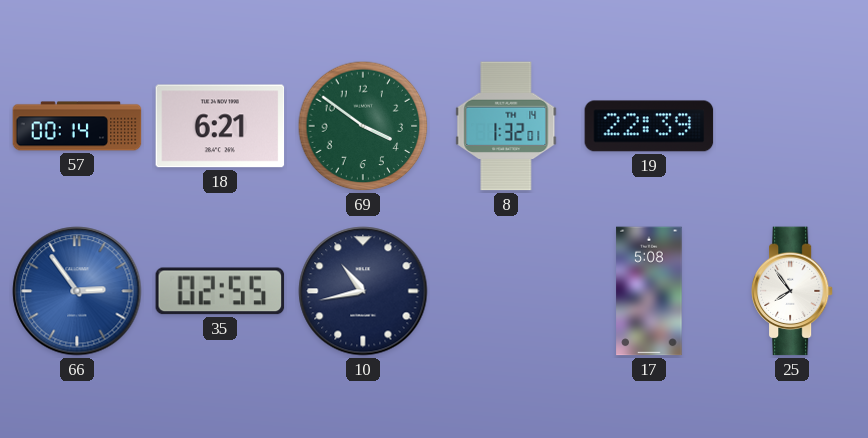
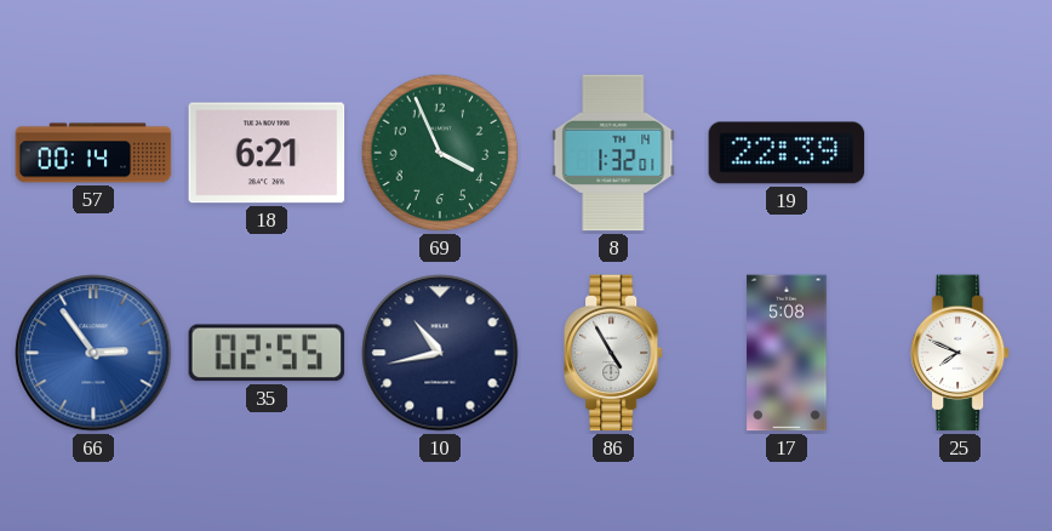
69: 3:51 -> 3:56 (440, 153)
86: none -> 4:55 (613, 353)
25: 7:54 -> 7:49 (960, 353)
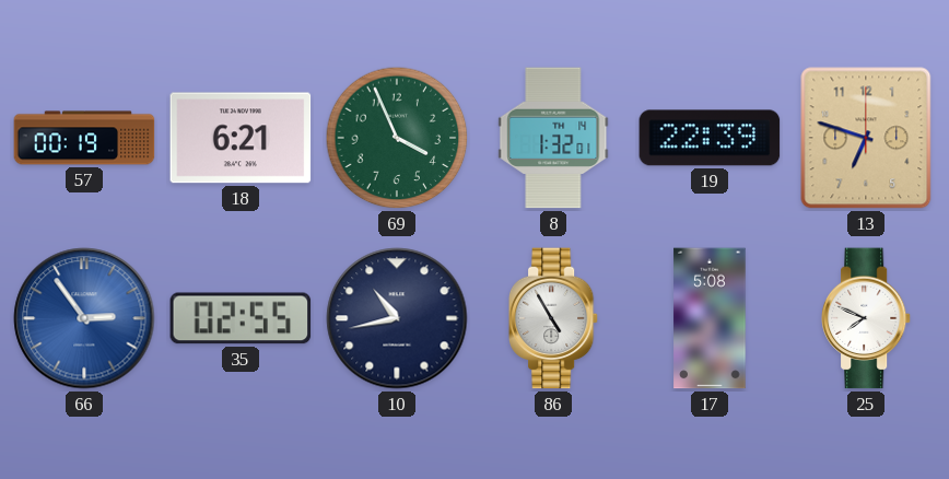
57: 00:14 -> 00:19 (84, 138)
13: none -> 6:48 (866, 138)
